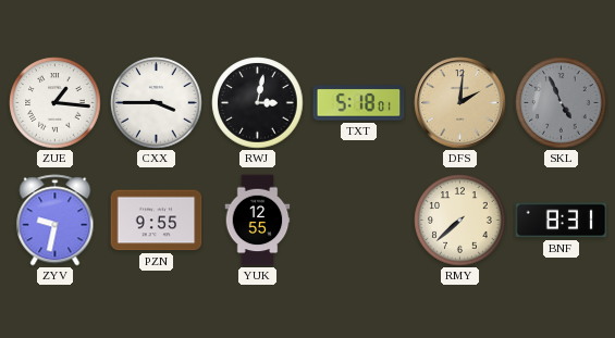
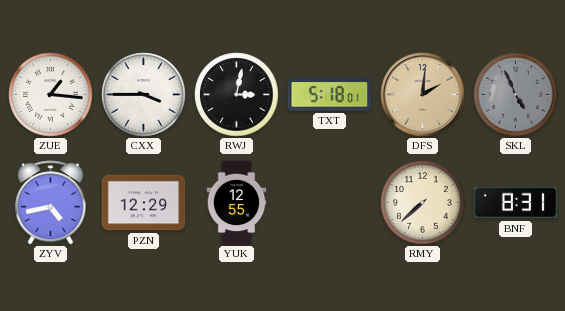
ZYV: 9:32 -> 4:43 (51, 203)
PZN: 9:55 -> 12:29 (144, 203)
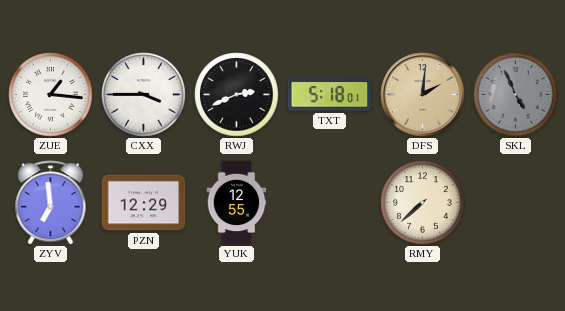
RWJ: 3:02 -> 2:41 (237, 95)
ZYV: 4:43 -> 6:59 (51, 203)
BNF: 8:31 -> none (516, 203)
